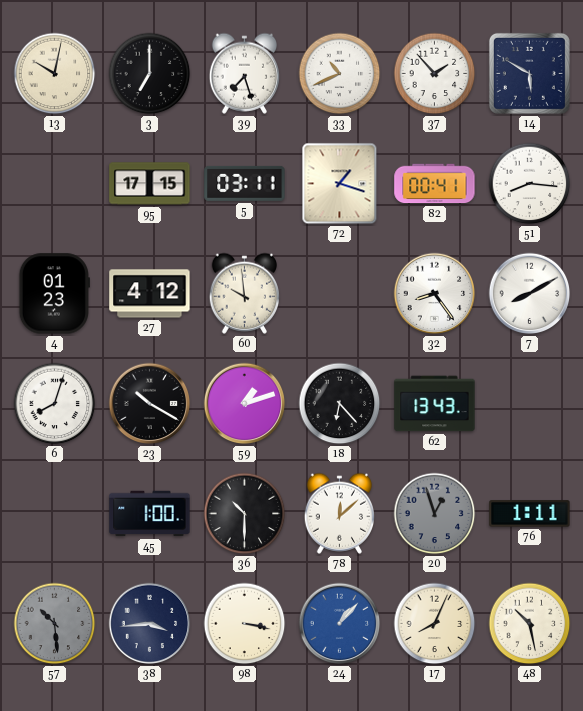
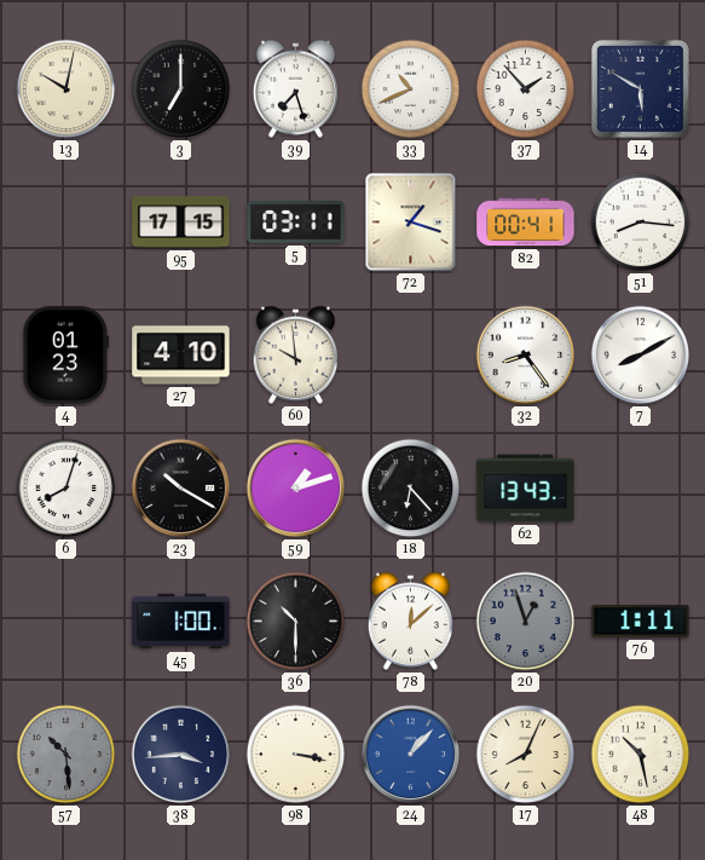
27: 4:12 -> 4:10 (181, 356)
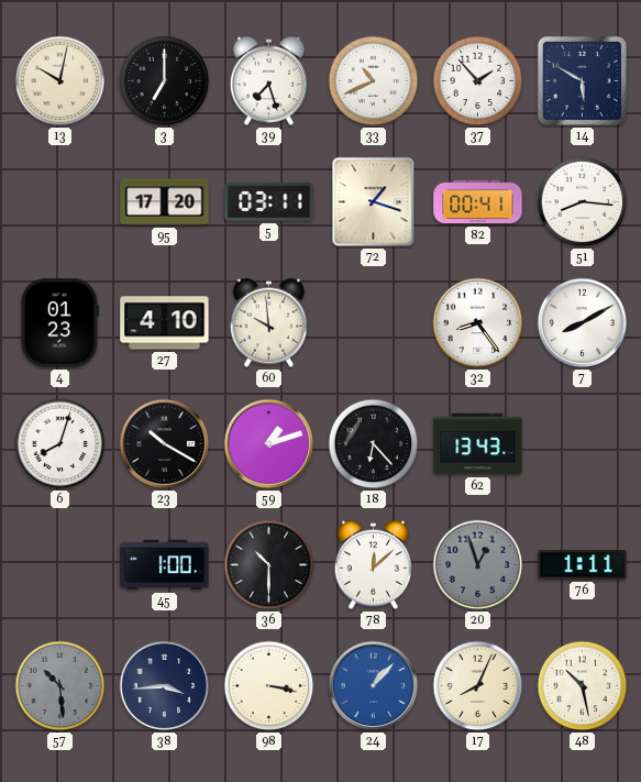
95: 17:15 -> 17:20 (165, 202)
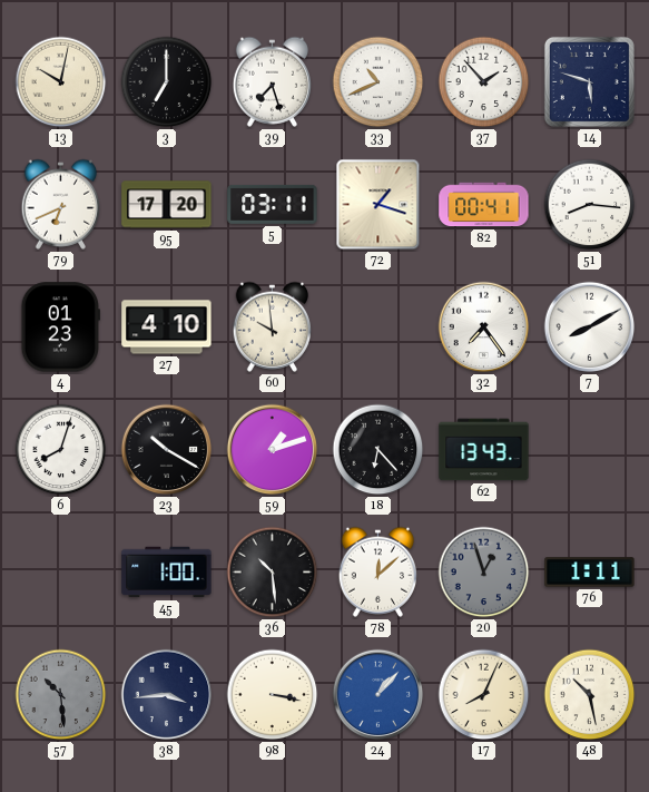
14: 5:50 -> 5:48 (589, 81)
79: none -> 6:41 (61, 204)
32: 8:24 -> 7:24 (484, 327)
36: 10:30 -> 10:29 (273, 573)
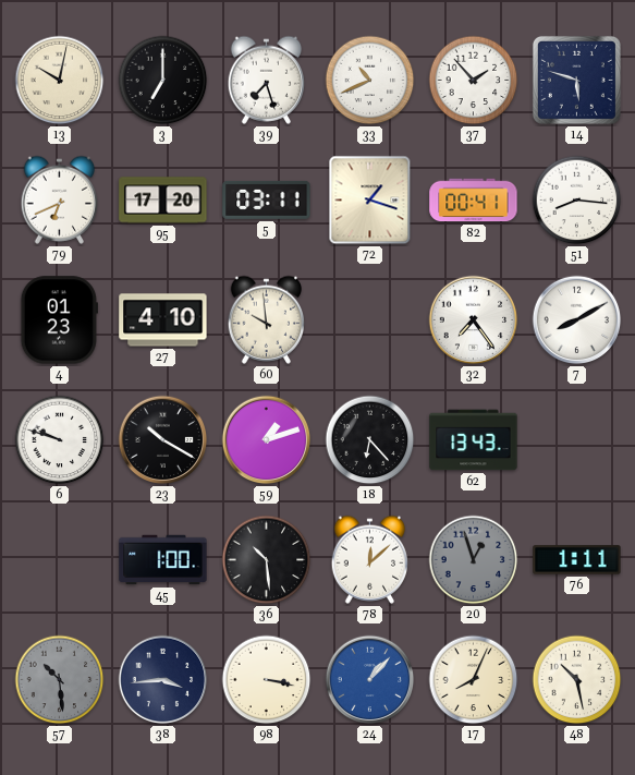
6: 8:03 -> 9:48 (60, 440)
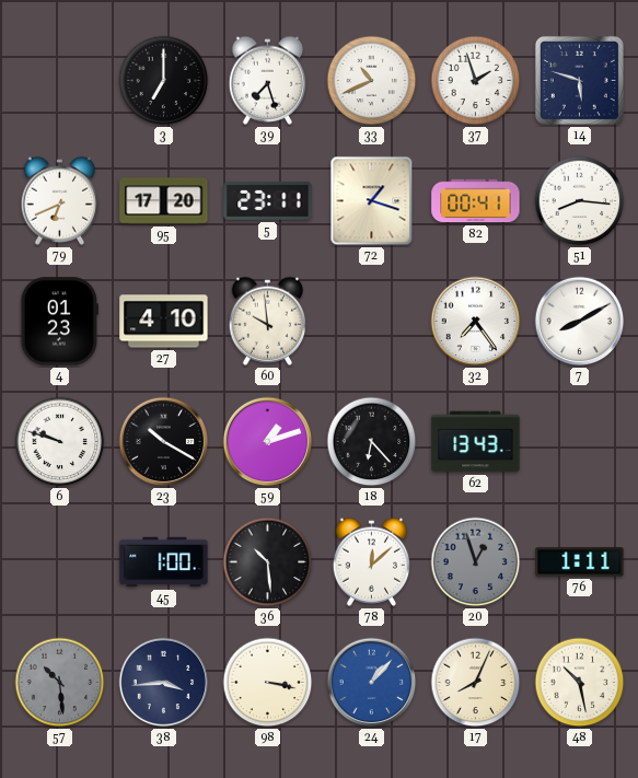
13: 10:02 -> none (60, 81)
37: 1:53 -> 1:57 (476, 81)
5: 03:11 -> 23:11 (268, 200)
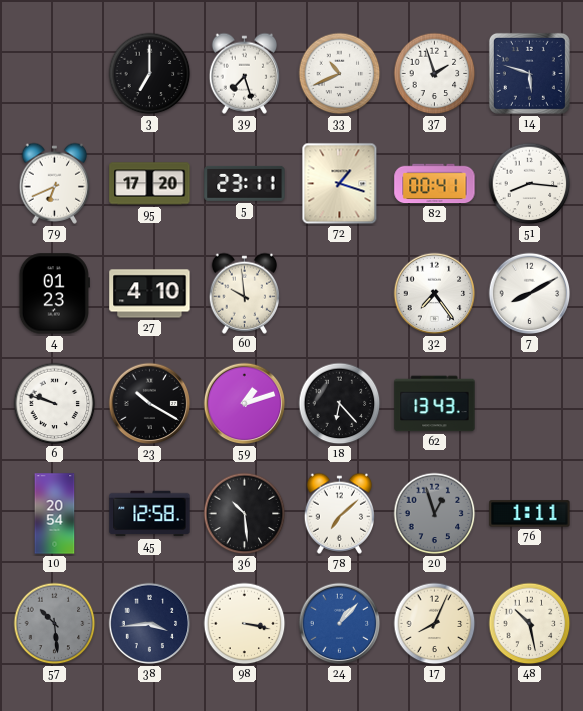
10: none -> 20:54 (55, 514)
45: 1:00 -> 12:58 (150, 514)
78: 12:08 -> 7:08 (340, 513)
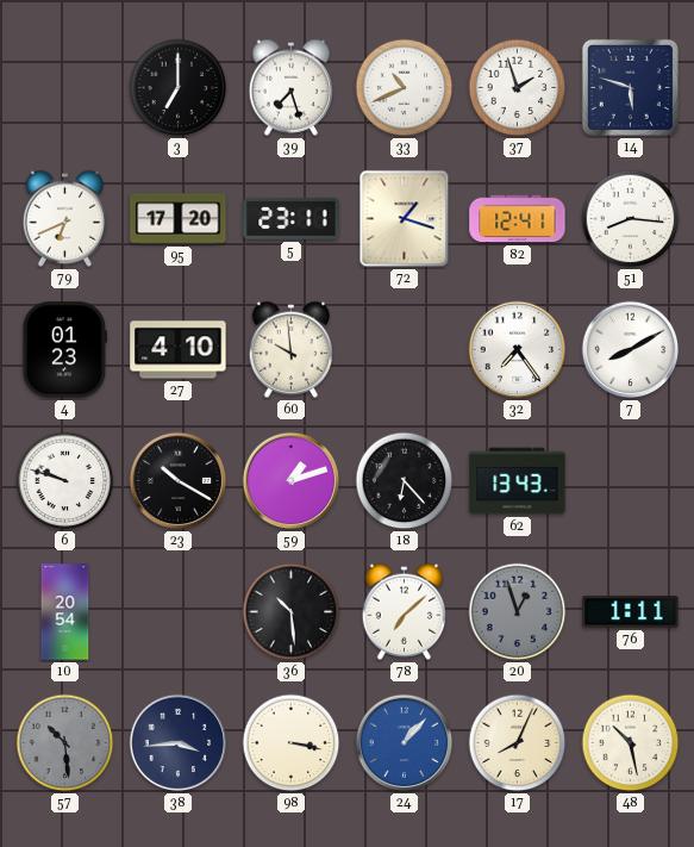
82: 00:41 -> 12:41 (518, 219)
45: 12:58 -> none (150, 514)
